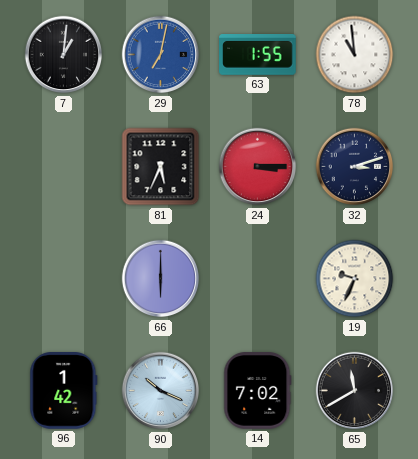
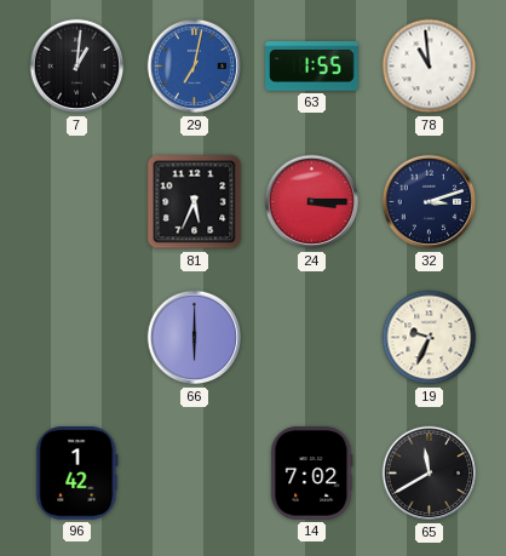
90: 10:19 -> none (161, 391)
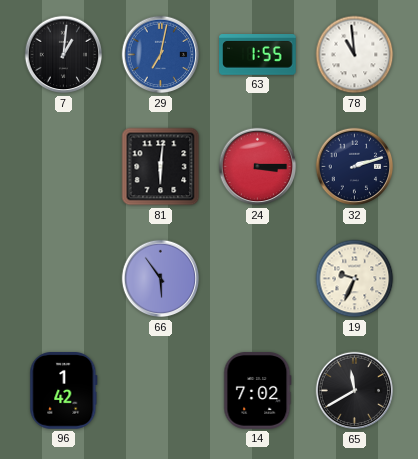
81: 5:34 -> 6:01 (161, 167)
32: 3:12 -> 2:12 (355, 167)
66: 6:00 -> 5:54 (161, 279)
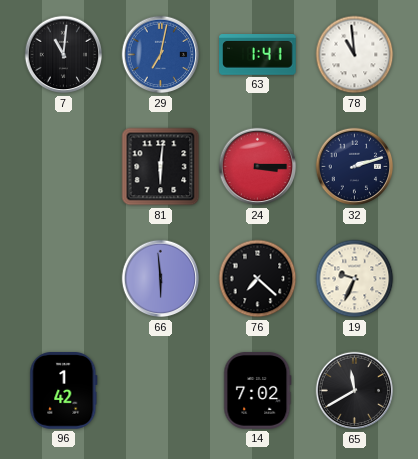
7: 1:01 -> 11:01 (64, 55)
63: 1:55 -> 1:41 (258, 55)
66: 5:54 -> 5:59 (161, 279)
76: none -> 7:22 (258, 279)
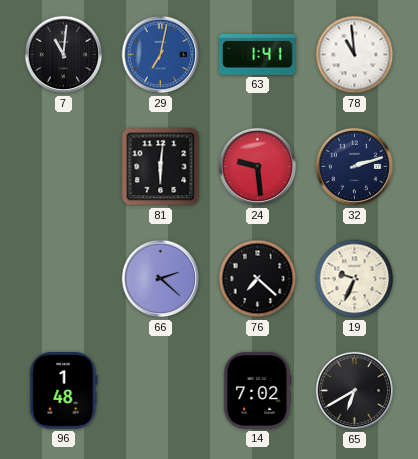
24: 3:15 -> 9:29 (258, 167)
66: 5:59 -> 2:22 (161, 279)
96: 1:42 -> 1:48 (64, 391)
65: 11:40 -> 6:40 (355, 391)
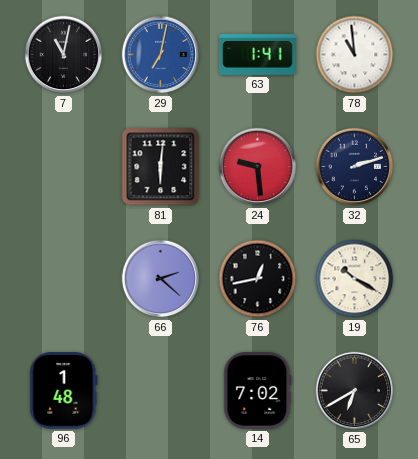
7: 11:01 -> 11:02 (64, 55)
76: 7:22 -> 12:43 (258, 279)
19: 9:34 -> 10:20 (355, 279)
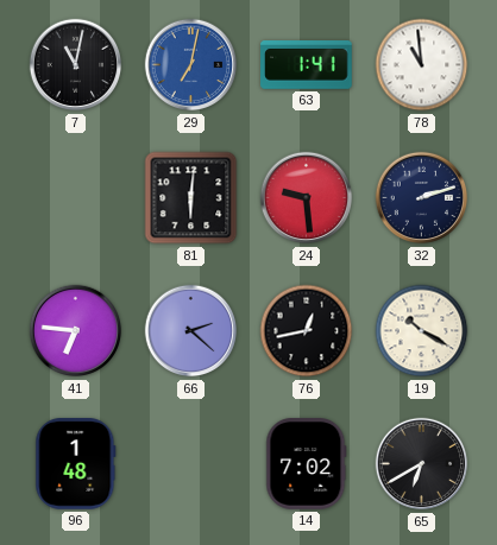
41: none -> 6:46 (76, 331)
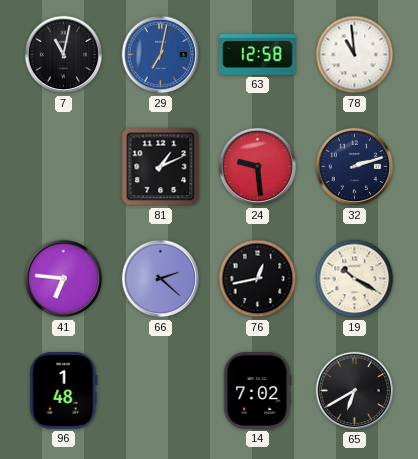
63: 1:41 -> 12:58 (258, 55)
81: 6:01 -> 1:11 (161, 167)
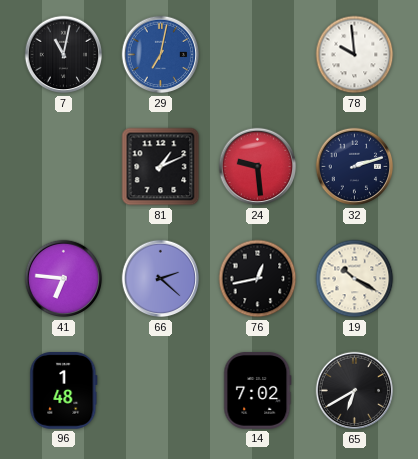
63: 12:58 -> none (258, 55)
78: 10:59 -> 9:59 (355, 55)
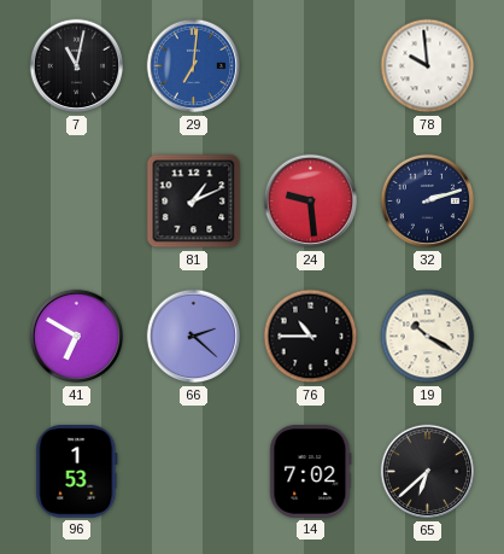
29: 7:02 -> 7:01 (194, 66)
41: 6:46 -> 6:50 (77, 337)
76: 12:43 -> 10:45 (311, 337)
96: 1:48 -> 1:53 (77, 472)
65: 6:40 -> 6:38 (428, 472)
